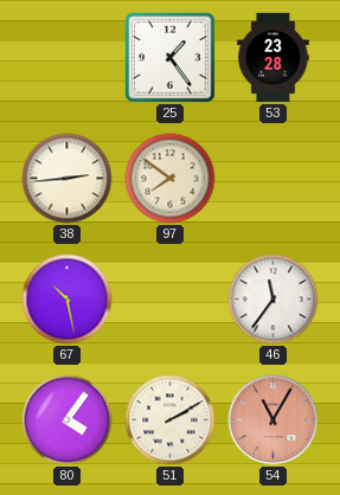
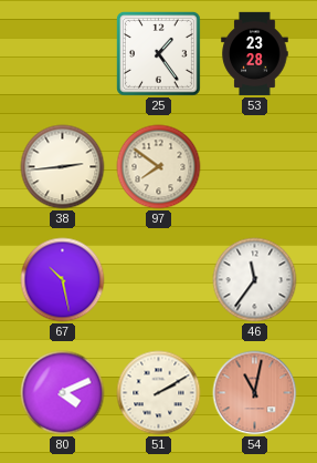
80: 4:06 -> 4:11 (63, 393)
54: 11:05 -> 11:02 (255, 393)
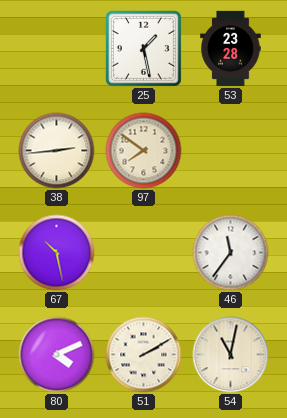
25: 1:24 -> 1:28 (144, 49)
54 dial: salmon -> cream (231, 355)
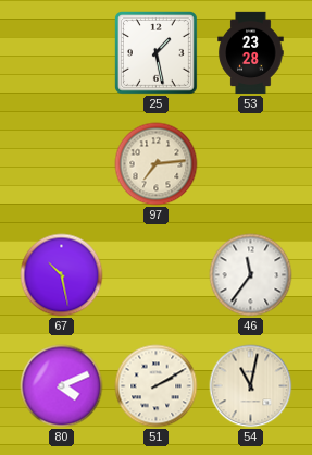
38: 2:44 -> none (57, 151)
97: 7:51 -> 7:14 (157, 164)
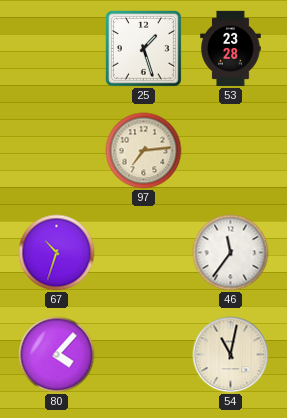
25: 1:28 -> 1:27 (144, 49)
67: 10:28 -> 10:33 (57, 253)
80: 4:11 -> 4:07 (57, 355)
51: 2:10 -> none (157, 386)
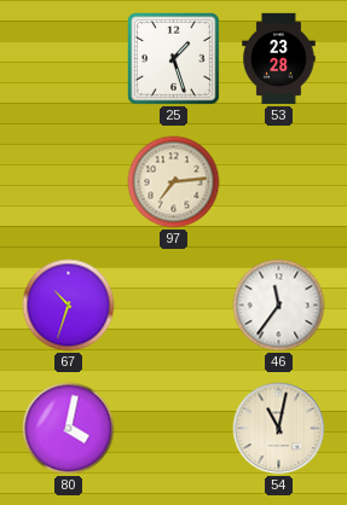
80: 4:07 -> 4:02 (69, 429)
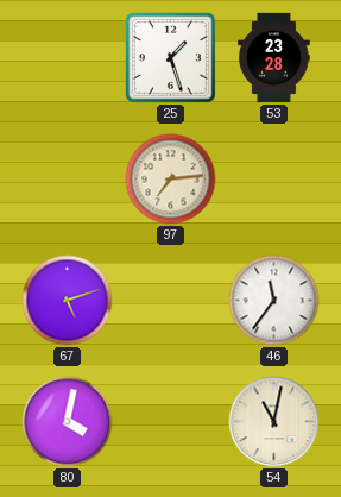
67: 10:33 -> 5:12 (68, 301)
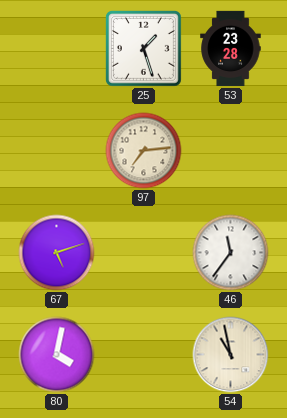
54: 11:02 -> 10:58 (231, 355)
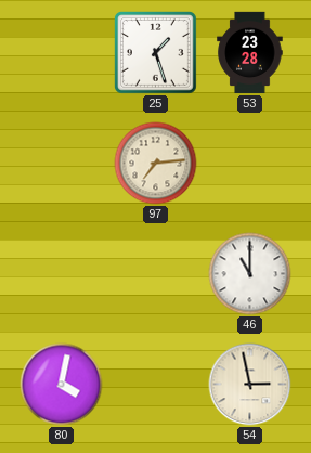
67: 5:12 -> none (57, 253)
46: 11:36 -> 11:00 (250, 274)
54: 10:58 -> 2:58 (250, 385)
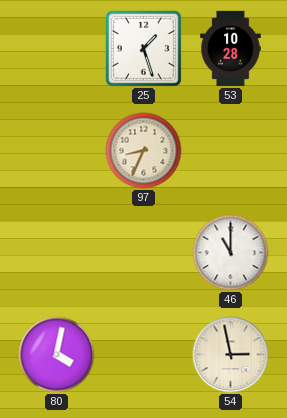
53: 23:28 -> 10:28 (231, 49)
97: 7:14 -> 8:34 (144, 151)
